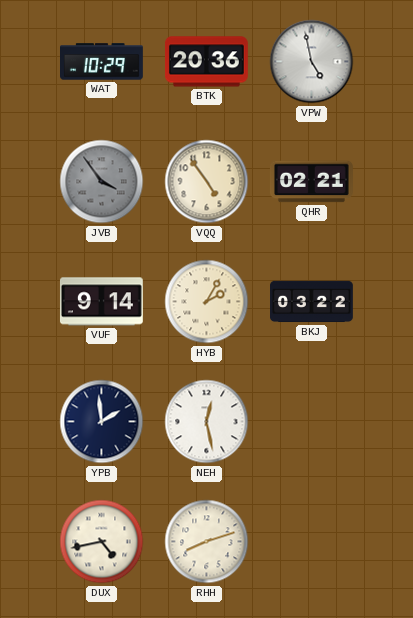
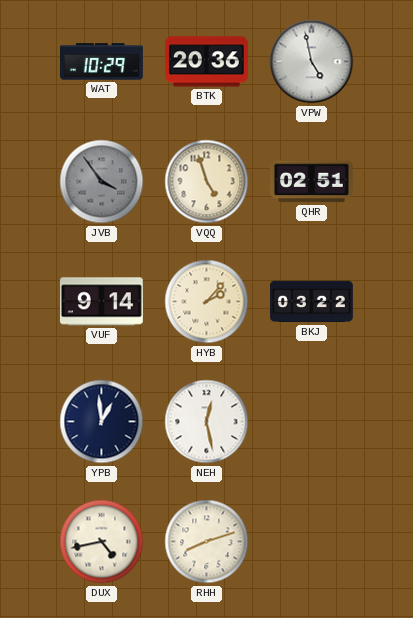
VQQ: 4:54 -> 4:57 (207, 182)
QHR: 02:21 -> 02:51 (311, 182)
HYB: 2:05 -> 2:07 (207, 302)
YPB: 1:59 -> 12:59 (102, 422)
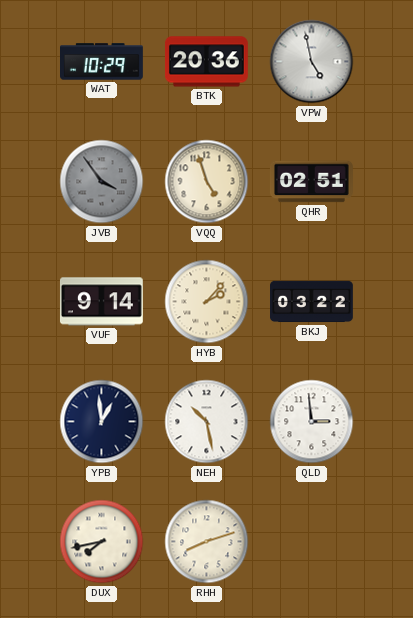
NEH: 12:28 -> 10:28 (207, 422)
QLD: none -> 2:59 (312, 422)
DUX: 4:43 -> 7:43 (102, 542)
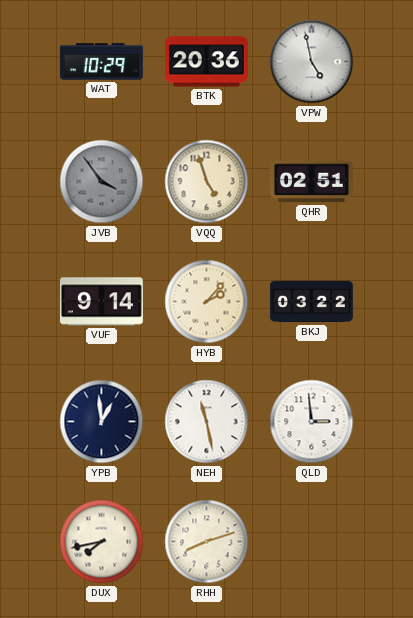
NEH: 10:28 -> 11:28 (207, 422)
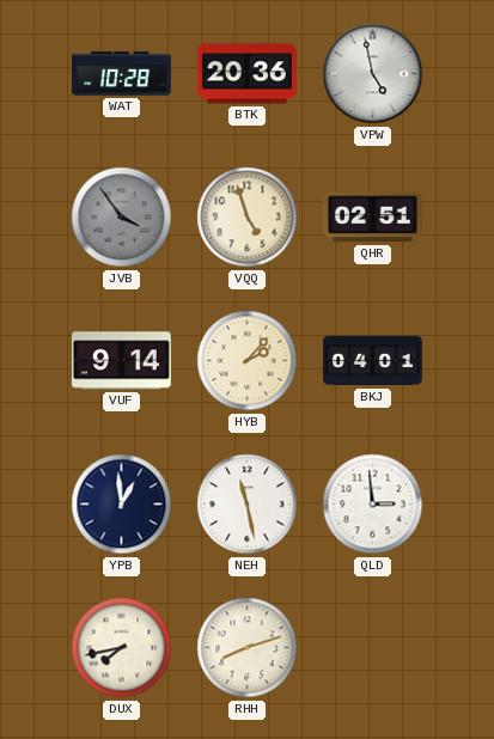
WAT: 10:29 -> 10:28 (122, 74)
BKJ: 03:22 -> 04:01 (373, 361)
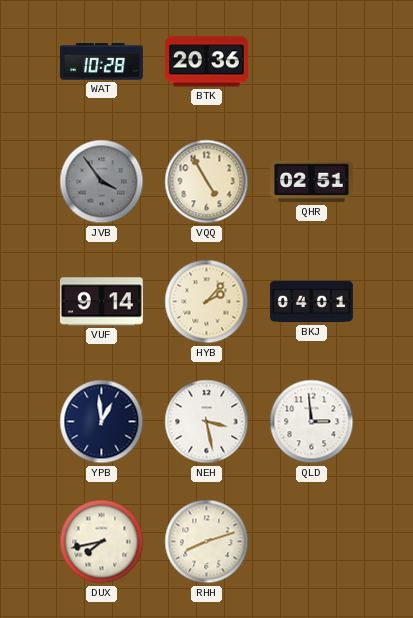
VPW: 4:58 -> none (373, 74)
VQQ: 4:57 -> 4:55 (207, 182)
NEH: 11:28 -> 3:28 (207, 422)
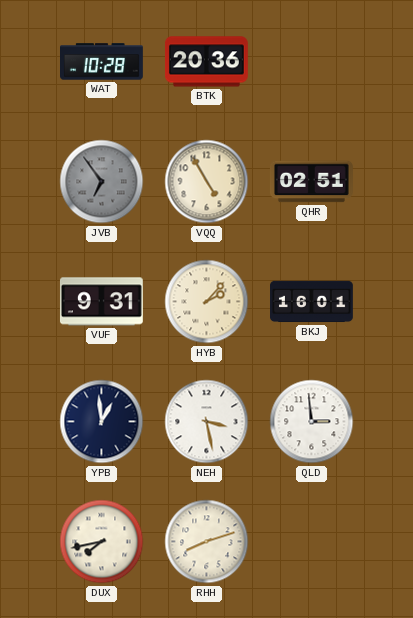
JVB: 3:54 -> 6:54 (102, 182)
VUF: 9:14 -> 9:31 (101, 302)
BKJ: 04:01 -> 16:01 (312, 302)
